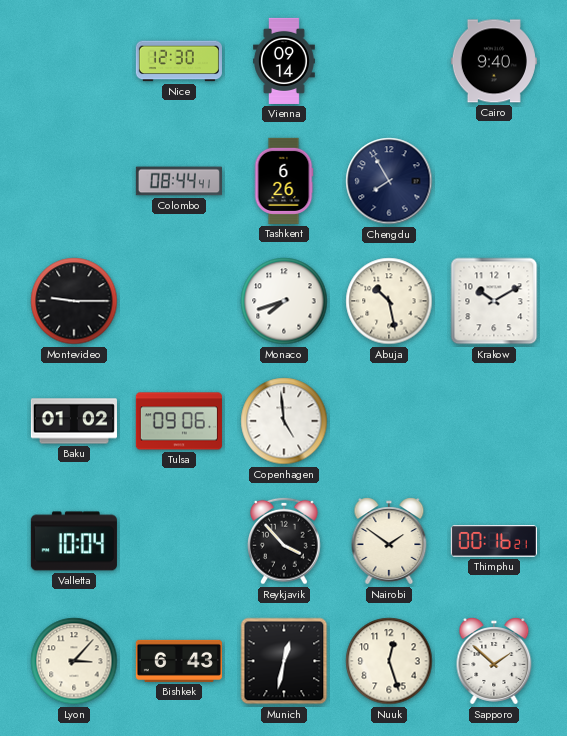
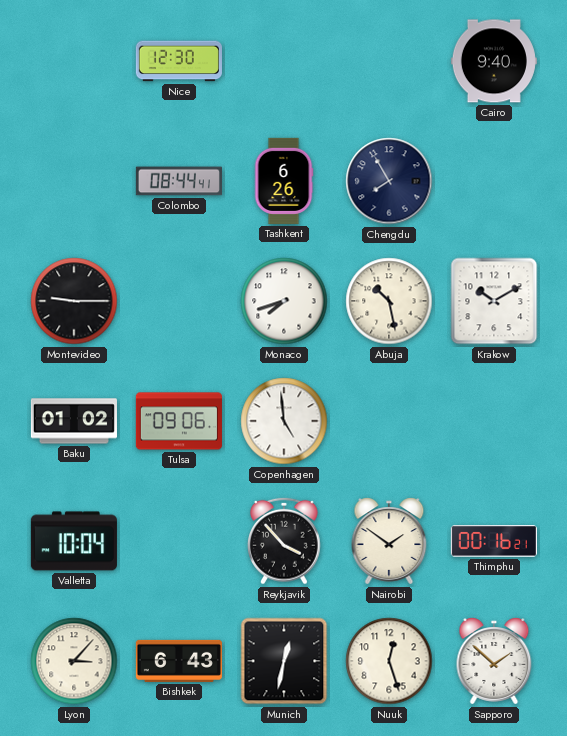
Vienna: 09:14 -> none (285, 61)
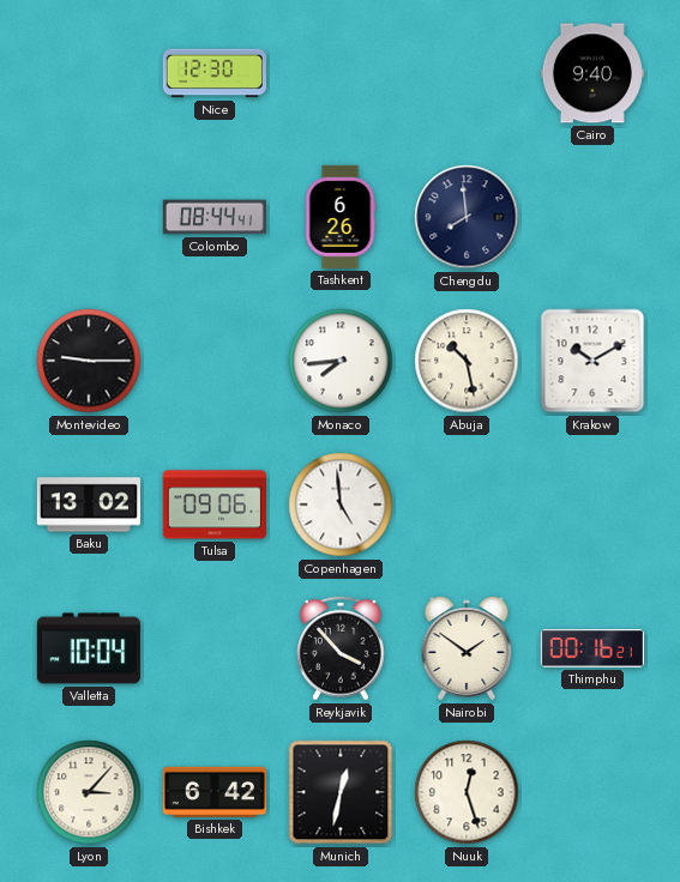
Chengdu: 7:55 -> 7:59 (467, 217)
Monaco: 7:42 -> 7:44 (341, 361)
Baku: 01:02 -> 13:02 (89, 505)
Bishkek: 6:43 -> 6:42 (215, 792)
Sapporo: 1:52 -> none (494, 661)
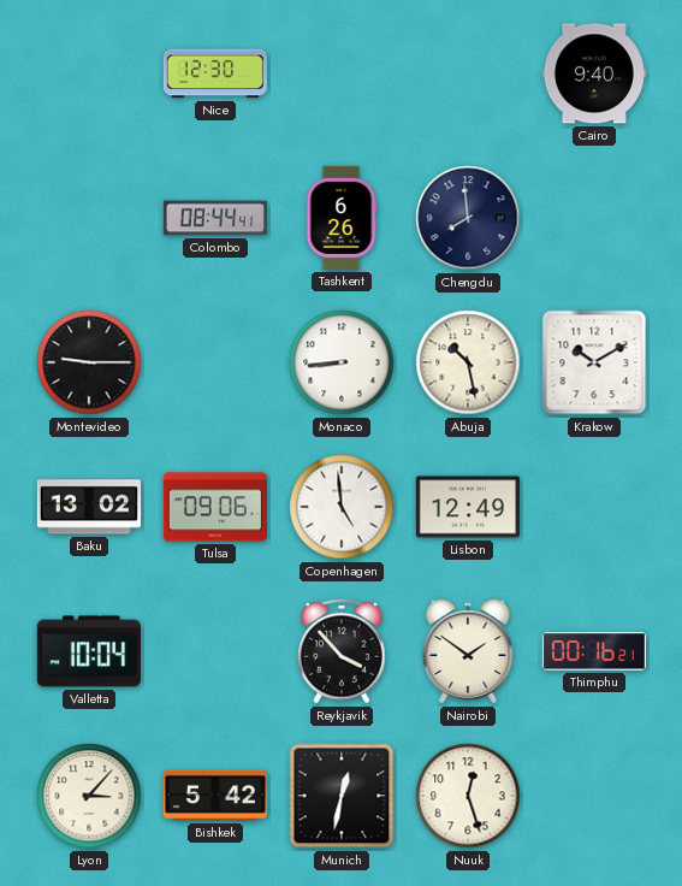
Monaco: 7:44 -> 8:44 (342, 362)
Lisbon: none -> 12:49 (468, 507)
Bishkek: 6:42 -> 5:42 (215, 796)
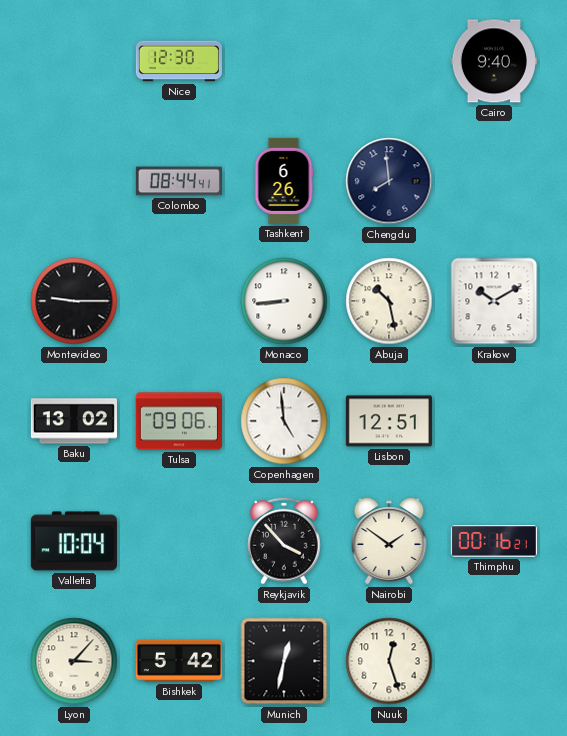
Lisbon: 12:49 -> 12:51 (389, 421)
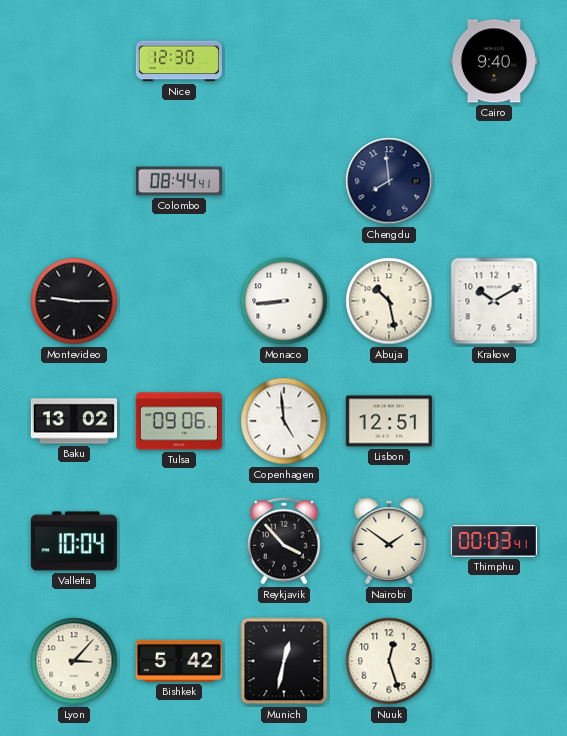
Tashkent: 6:26 -> none (284, 181)
Thimphu: 00:16 -> 00:03 (494, 541)
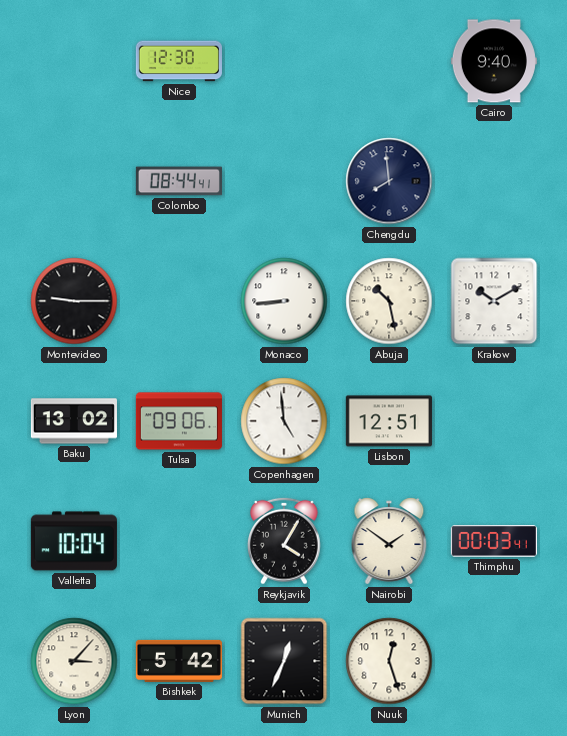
Reykjavik: 3:53 -> 4:05 (285, 541)
Munich: 12:32 -> 12:34 (284, 661)
